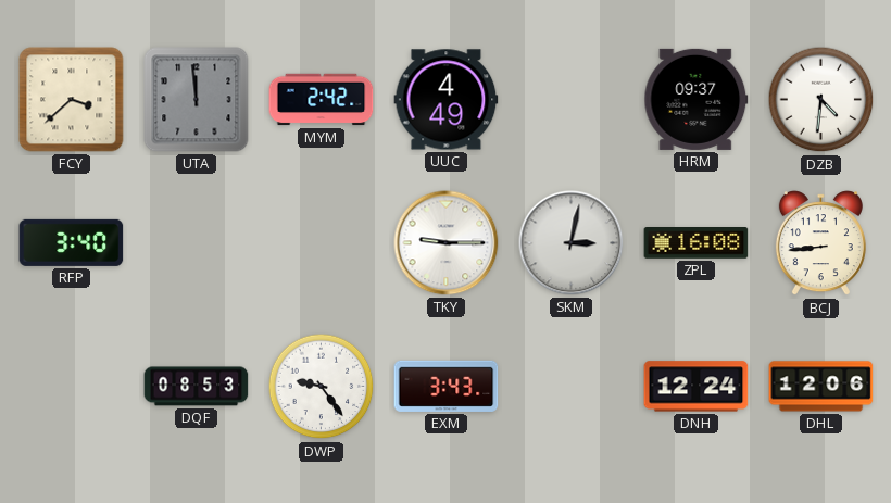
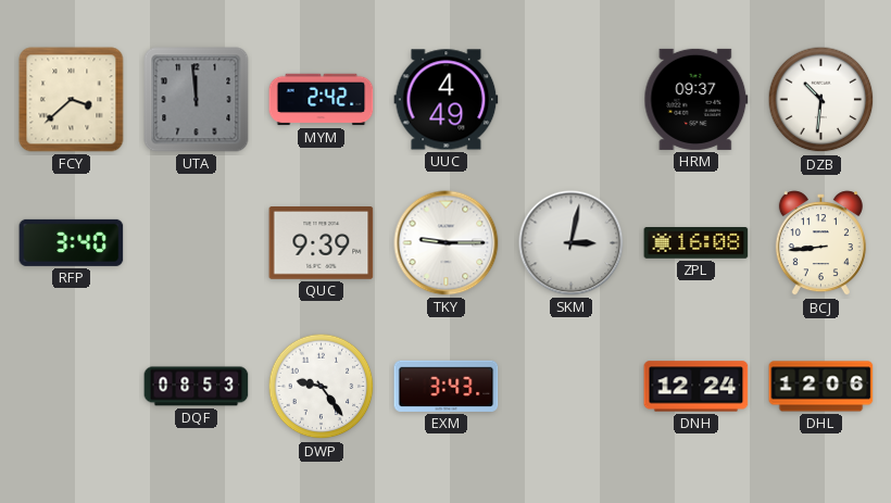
DZB: 4:31 -> 10:31 (821, 100)
QUC: none -> 9:39 (322, 243)
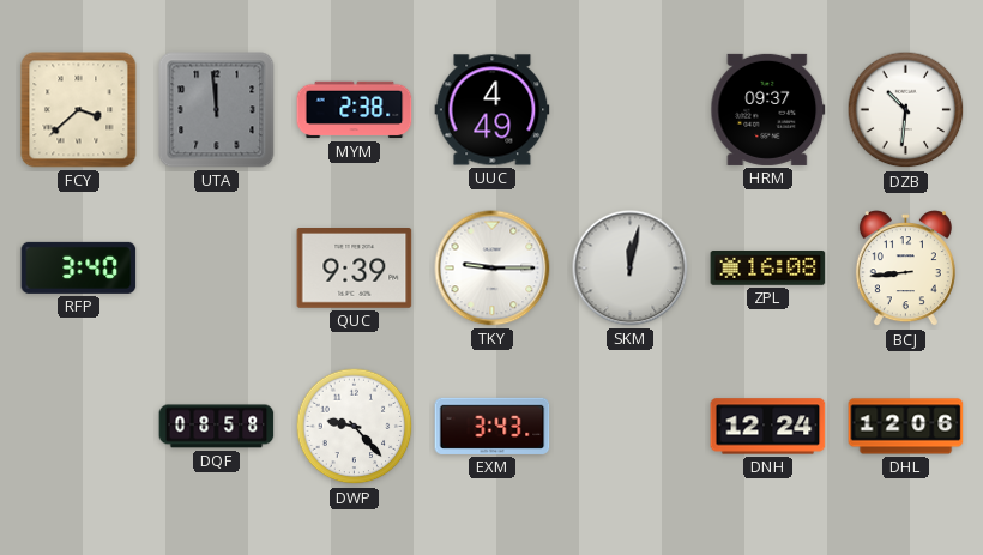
MYM: 2:42 -> 2:38 (355, 110)
SKM: 3:02 -> 12:02 (631, 269)
DQF: 08:53 -> 08:58 (217, 427)
DWP: 9:24 -> 9:23 (355, 427)
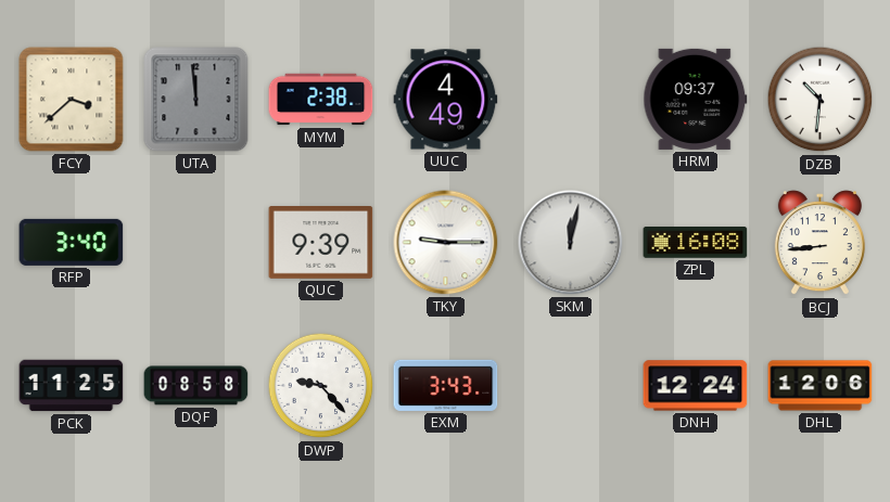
PCK: none -> 11:25 (72, 386)
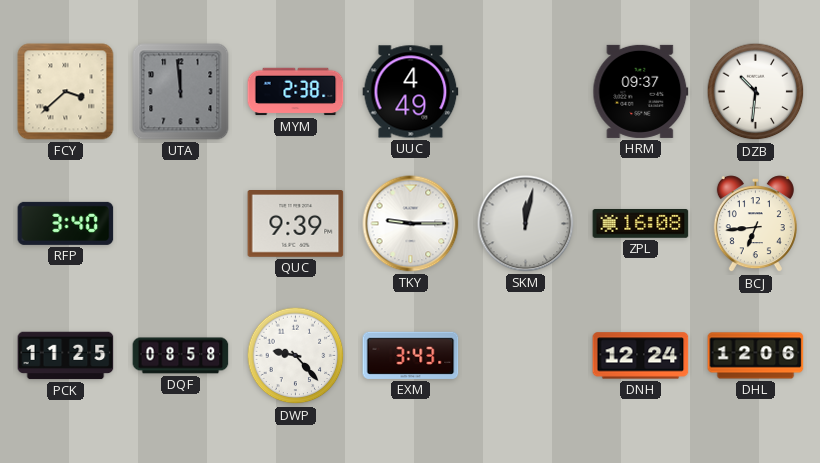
BCJ: 8:44 -> 6:44 (755, 224)
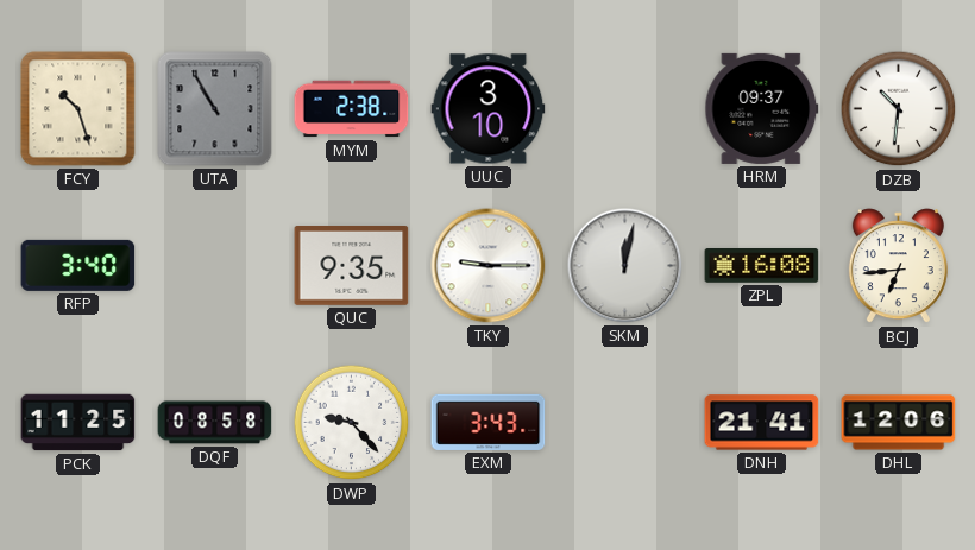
FCY: 3:38 -> 10:27 (78, 109)
UTA: 11:59 -> 10:55 (215, 109)
UUC: 4:49 -> 3:10 (489, 109)
QUC: 9:39 -> 9:35 (352, 266)
DNH: 12:24 -> 21:41 (762, 423)
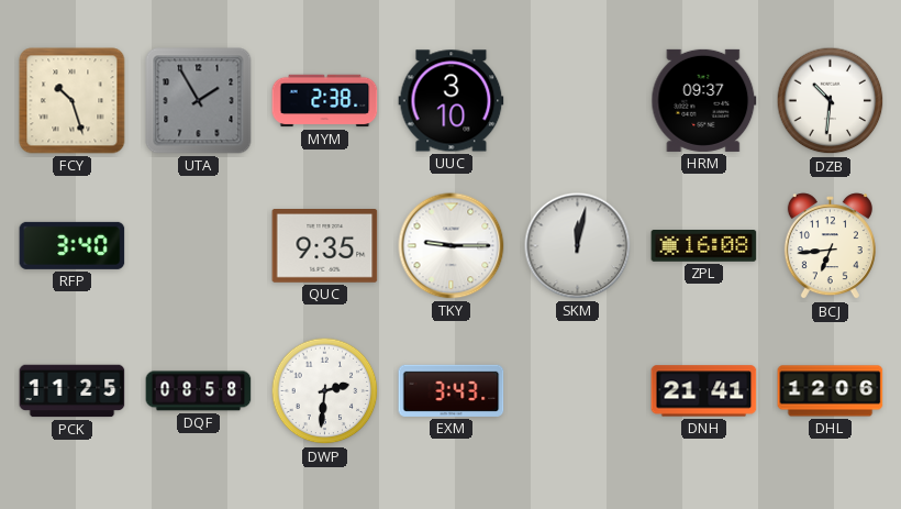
UTA: 10:55 -> 1:55 (199, 101)
DWP: 9:23 -> 2:31 (325, 391)
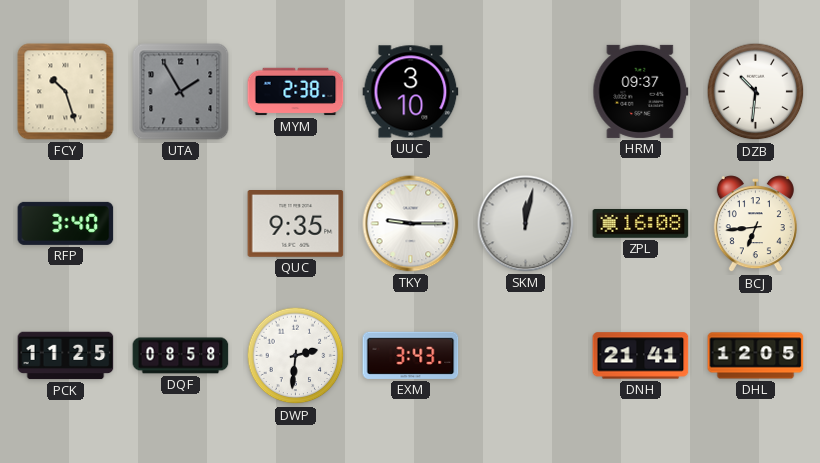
DHL: 12:06 -> 12:05 (756, 356)
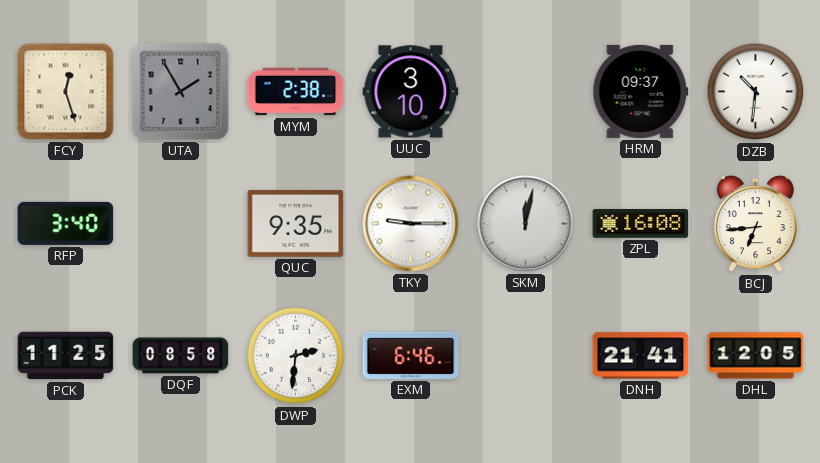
FCY: 10:27 -> 12:27 (66, 92)
EXM: 3:43 -> 6:46 (411, 355)
